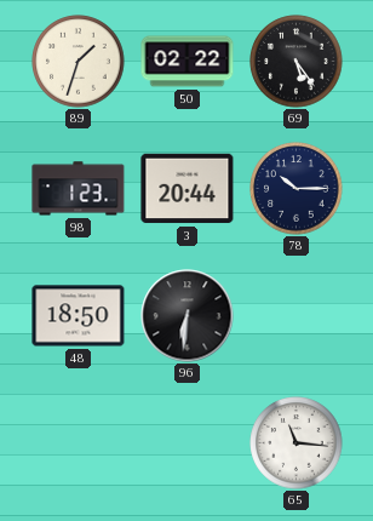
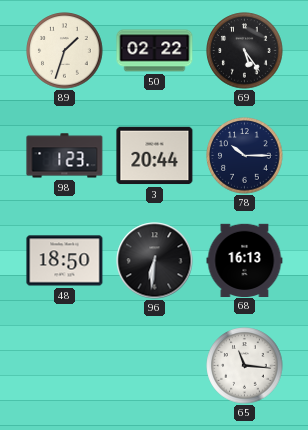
68: none -> 16:13 (245, 260)
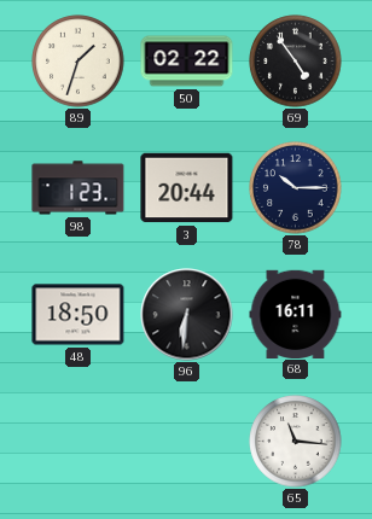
69: 5:24 -> 4:54 (296, 62)
68: 16:13 -> 16:11 (296, 314)
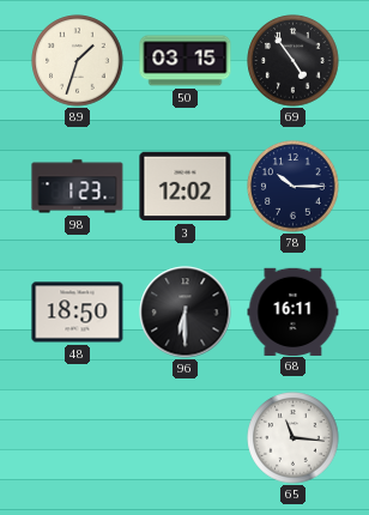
50: 02:22 -> 03:15 (186, 61)
3: 20:44 -> 12:02 (186, 187)
96: 6:31 -> 6:30 (186, 313)
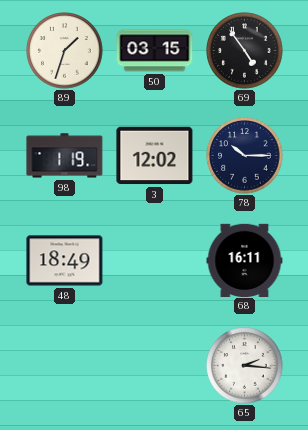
98: 1:23 -> 1:19 (65, 156)
48: 18:50 -> 18:49 (65, 261)
96: 6:30 -> none (186, 313)
65: 11:16 -> 2:16 (245, 366)
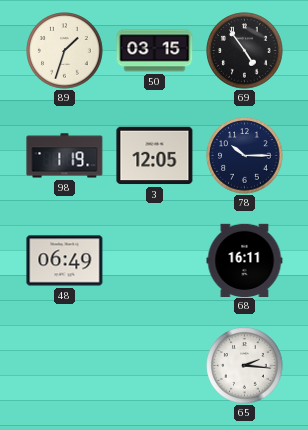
3: 12:02 -> 12:05 (155, 156)
48: 18:49 -> 06:49 (65, 261)
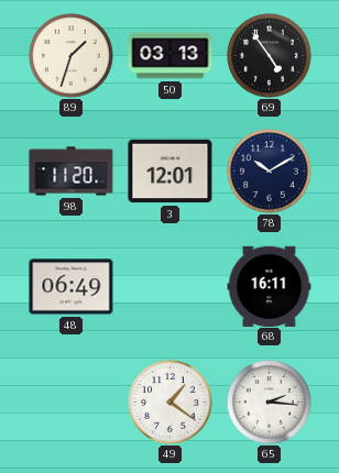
50: 03:15 -> 03:13 (171, 56)
98: 1:19 -> 11:20 (72, 172)
3: 12:05 -> 12:01 (171, 172)
78: 10:15 -> 10:10 (270, 172)
49: none -> 1:21 (171, 403)
